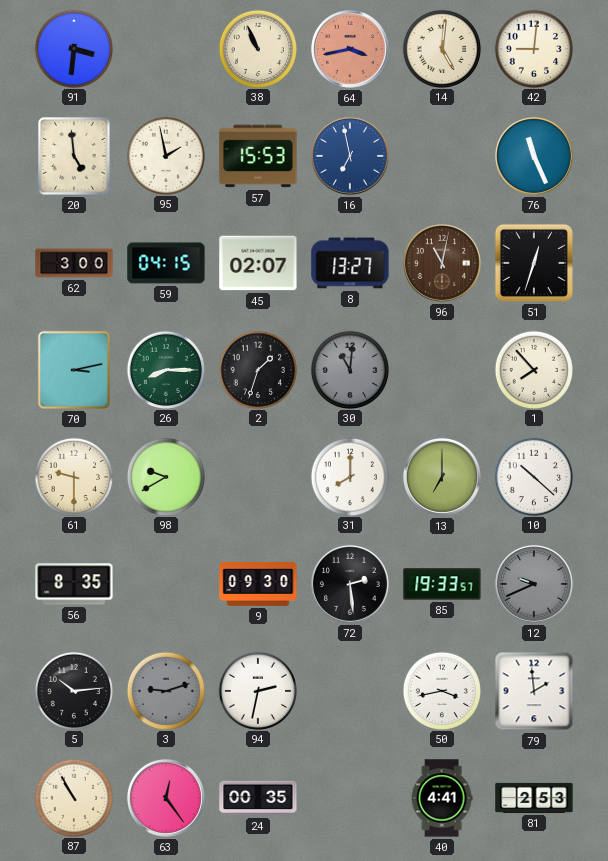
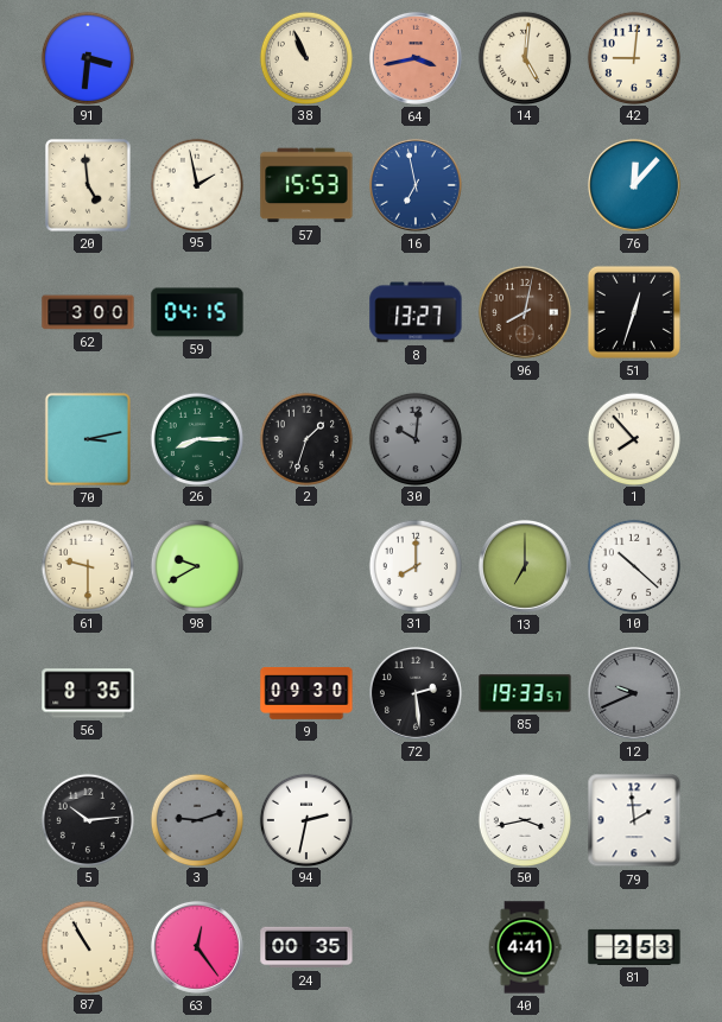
76: 11:26 -> 12:07 (634, 185)
45: 02:07 -> none (258, 263)
96: 11:02 -> 8:02 (525, 312)
30: 11:01 -> 10:01 (414, 438)
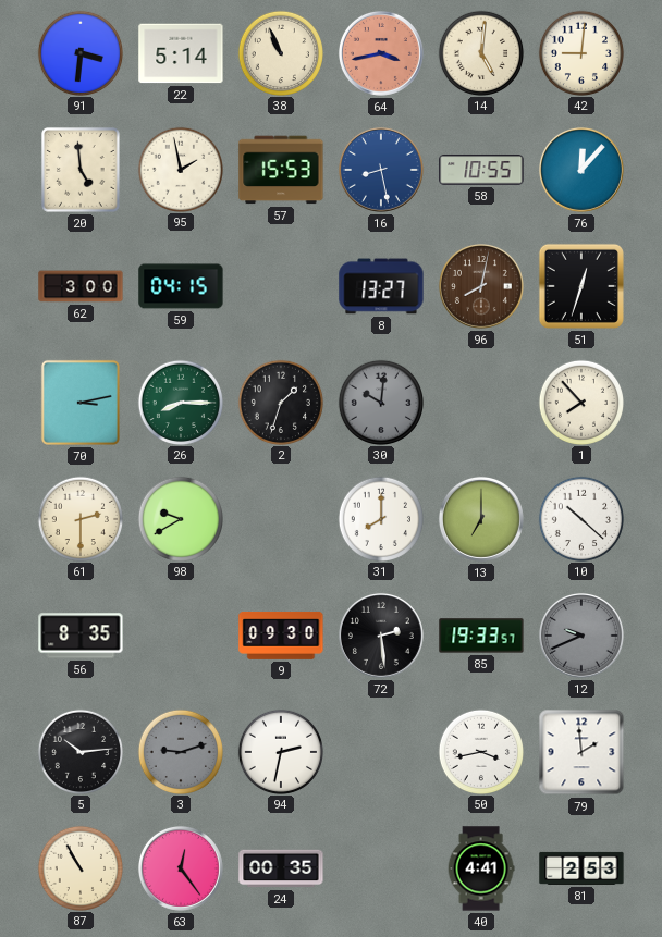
22: none -> 5:14 (181, 53)
16: 6:58 -> 8:28 (381, 170)
58: none -> 10:55 (481, 170)
61: 9:30 -> 2:30 (79, 518)
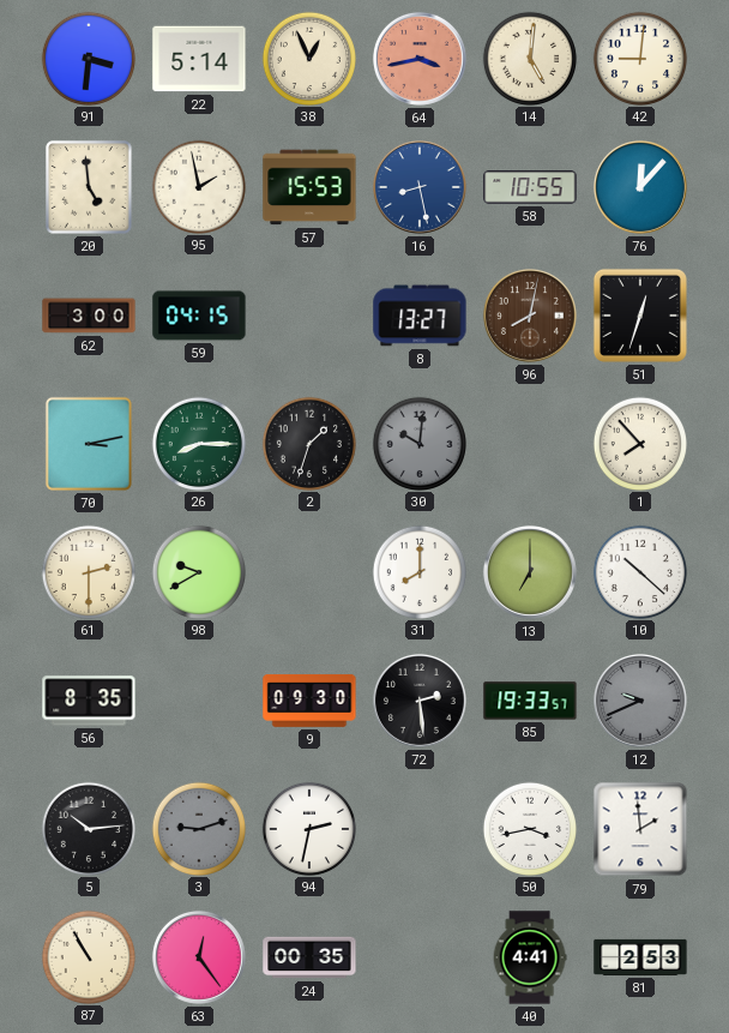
38: 10:56 -> 12:56 (308, 58)
